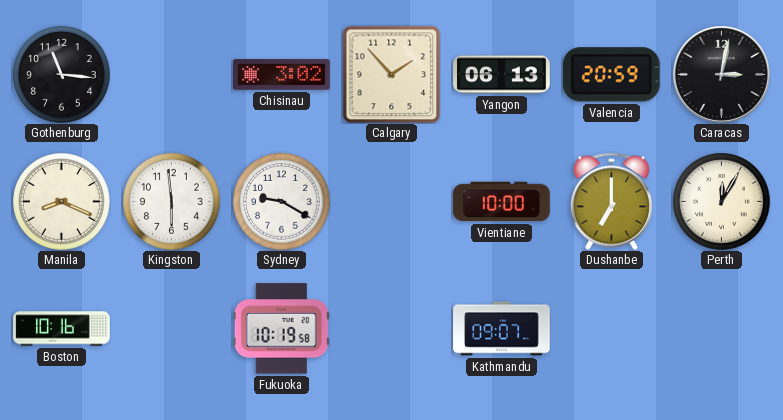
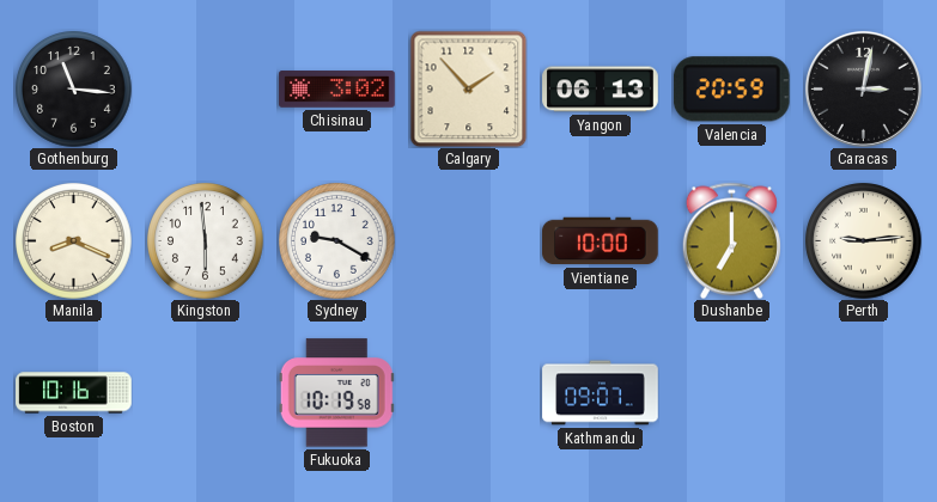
Perth: 12:05 -> 9:14 (864, 241)
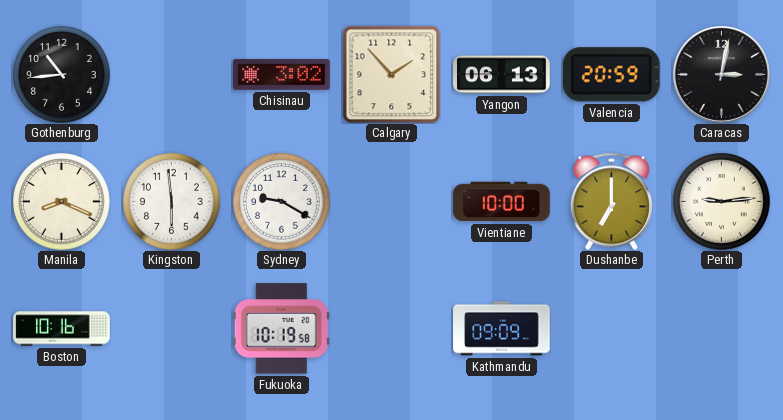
Gothenburg: 11:16 -> 10:44 (62, 75)
Kathmandu: 09:07 -> 09:09 (502, 329)
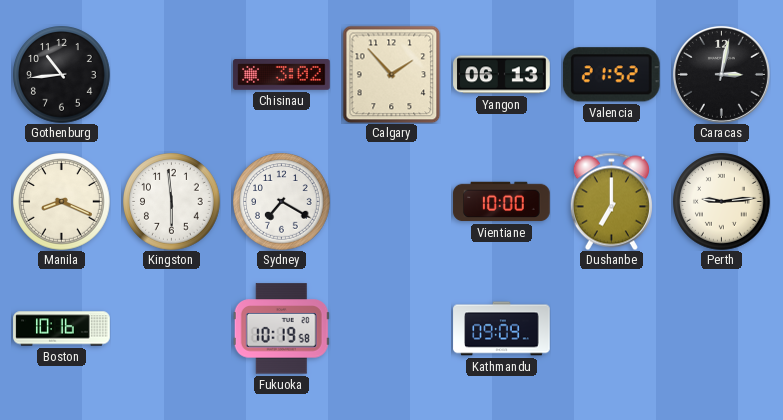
Valencia: 20:59 -> 21:52 (611, 75)
Sydney: 9:20 -> 7:20 (282, 202)
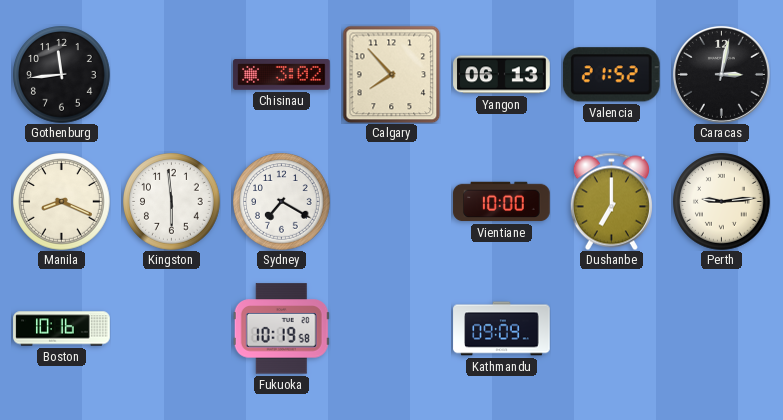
Gothenburg: 10:44 -> 11:44 (62, 75)
Calgary: 1:53 -> 7:53 (391, 74)
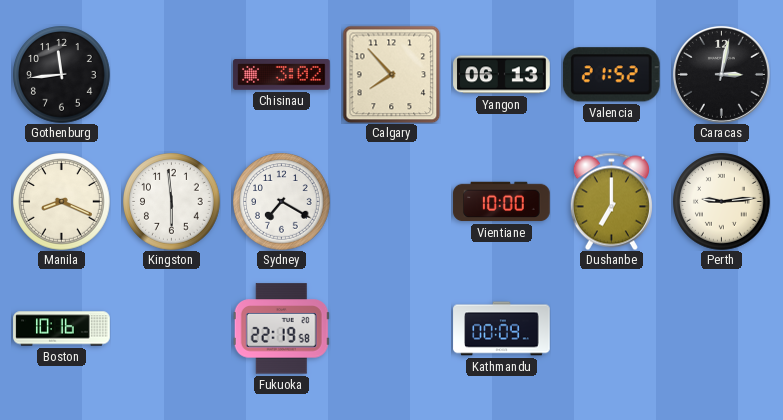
Fukuoka: 10:19 -> 22:19 (281, 329)
Kathmandu: 09:09 -> 00:09 (502, 329)
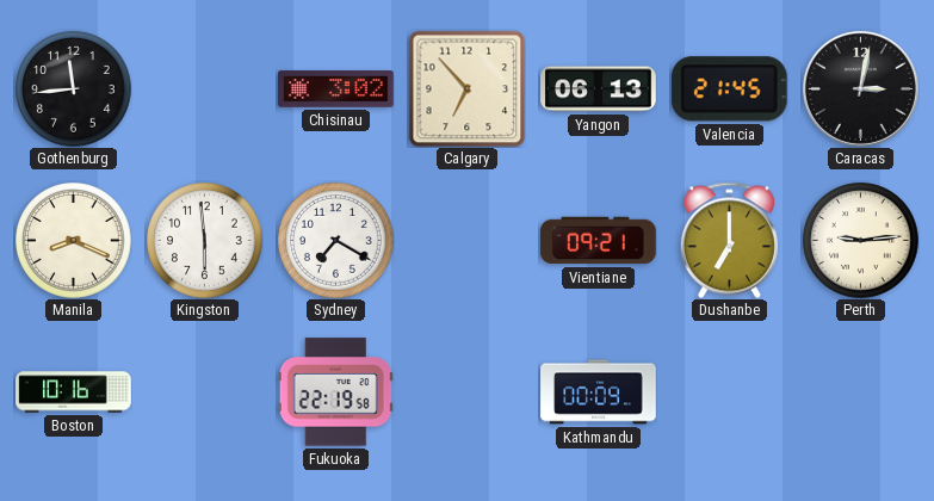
Calgary: 7:53 -> 6:53 (466, 88)
Valencia: 21:52 -> 21:45 (729, 89)
Vientiane: 10:00 -> 09:21 (599, 241)
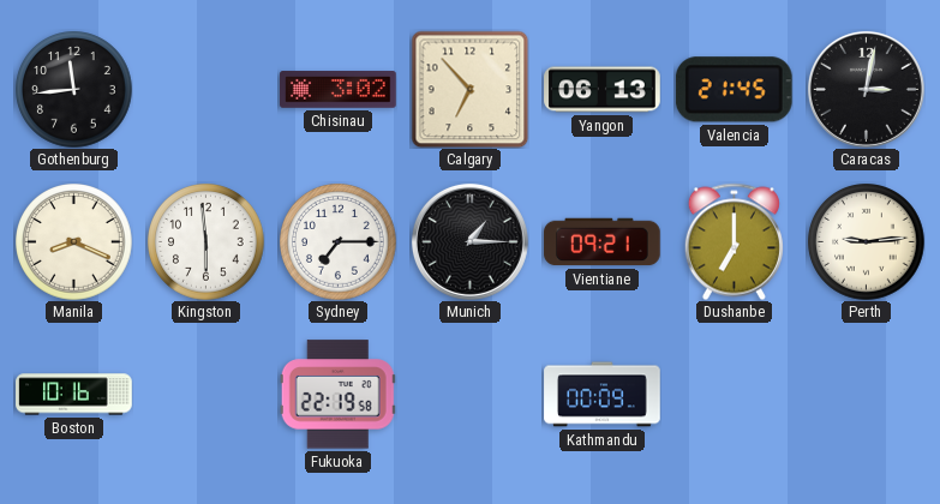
Sydney: 7:20 -> 7:15 (339, 242)
Munich: none -> 1:15 (469, 241)
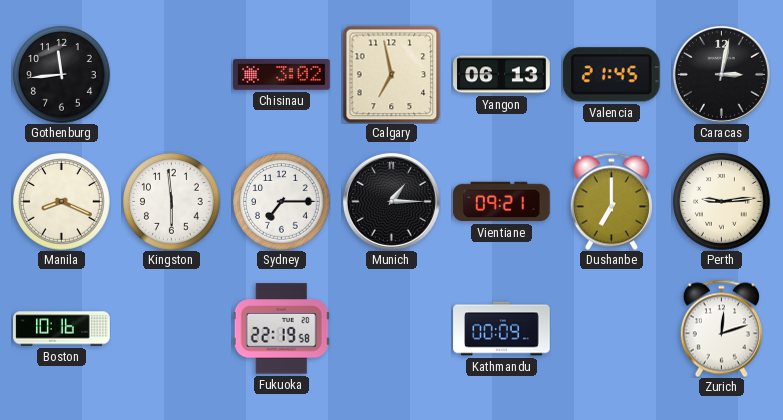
Calgary: 6:53 -> 6:58 (391, 74)
Zurich: none -> 12:12 (721, 328)
